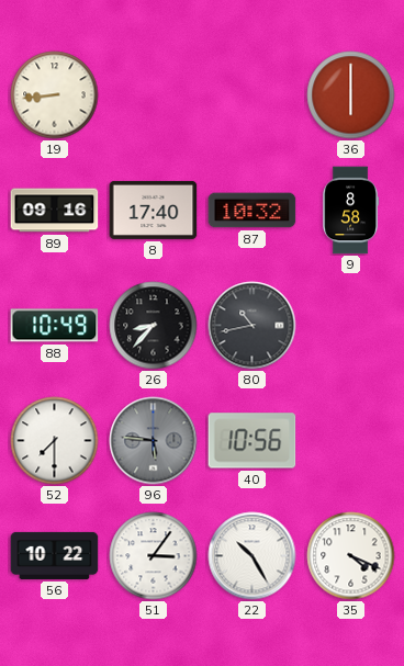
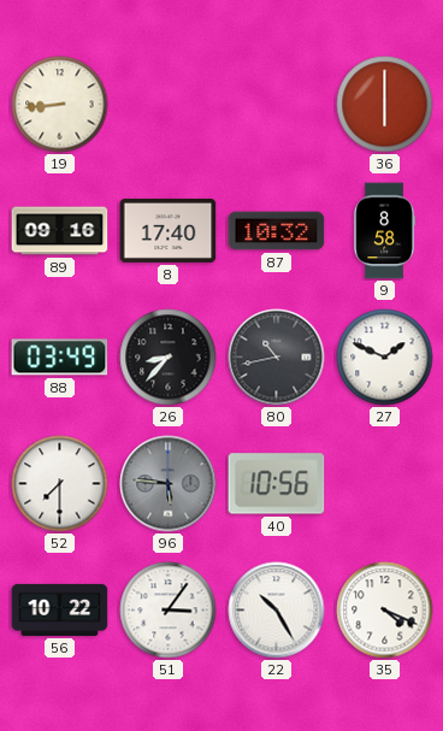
88: 10:49 -> 03:49 (60, 358)
27: none -> 1:49 (385, 358)
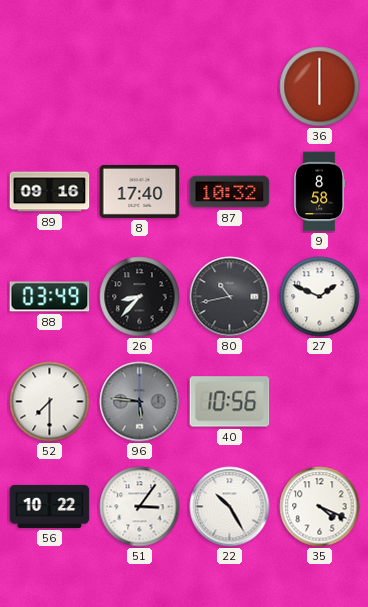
19: 8:44 -> none (60, 105)
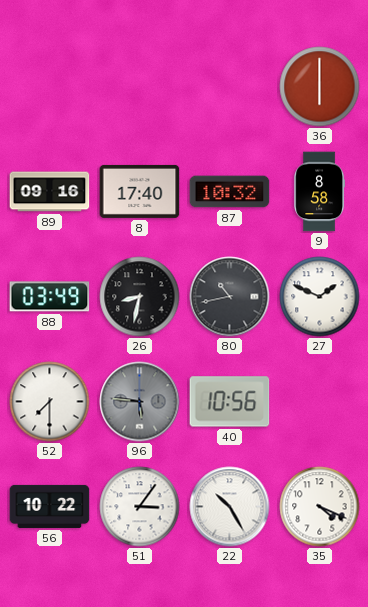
26: 8:37 -> 8:32 (140, 297)
